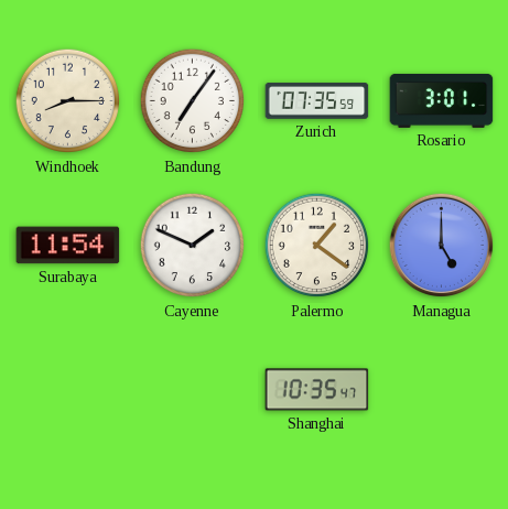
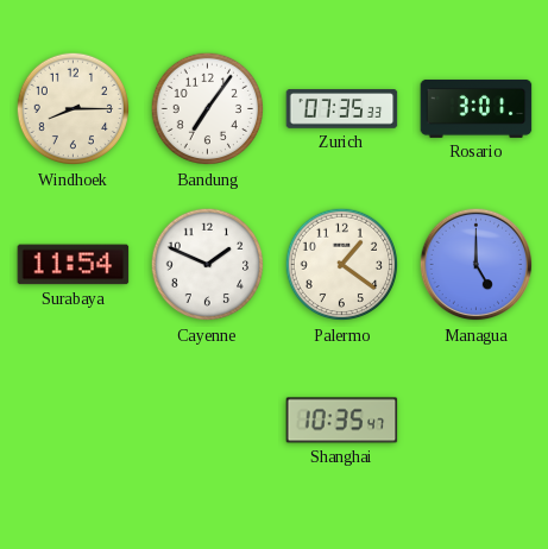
Zurich: 07:35:59 -> 07:35:33 (342, 109)
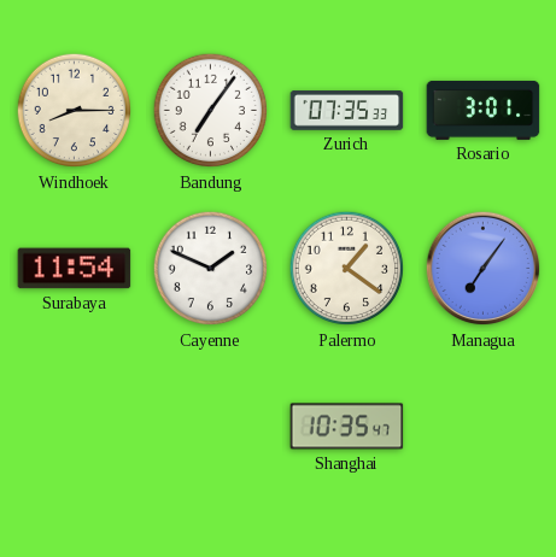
Managua: 5:00 -> 7:06 (484, 269)
